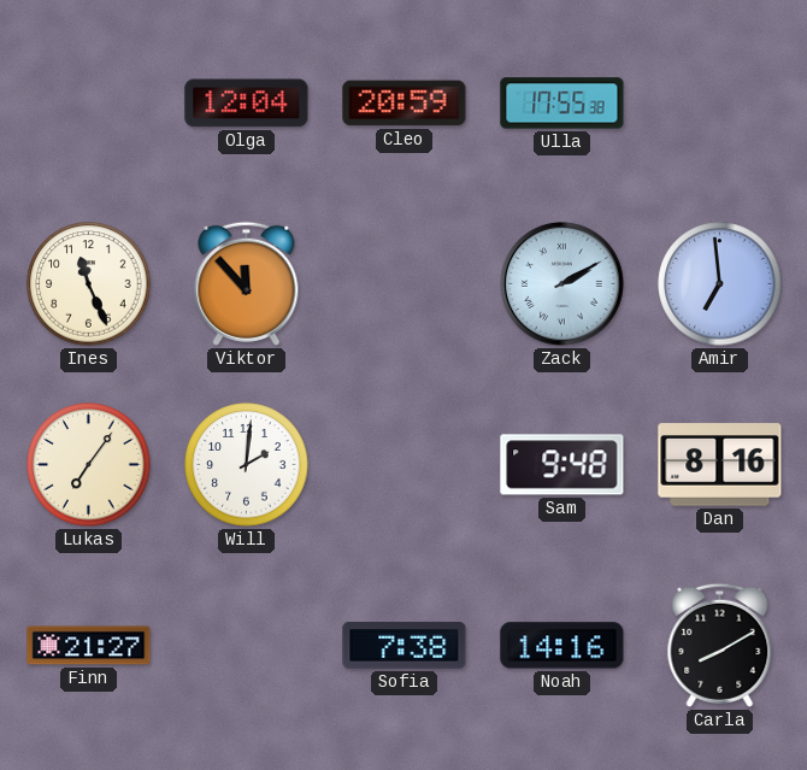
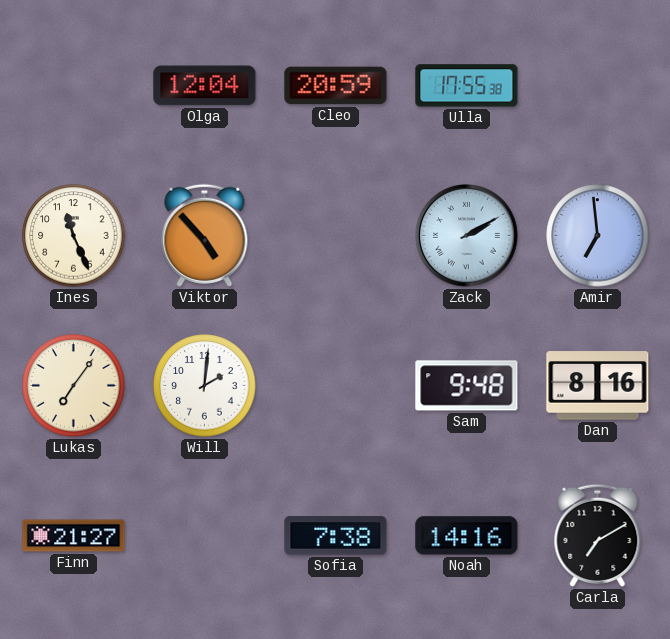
Viktor: 11:53 -> 4:53 (205, 235)
Carla: 8:10 -> 7:10 (598, 535)
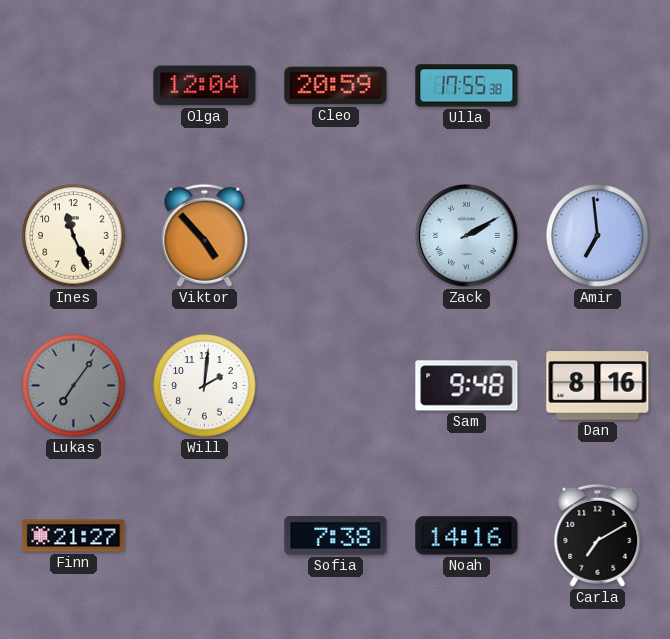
Lukas dial: cream -> grey (74, 386)
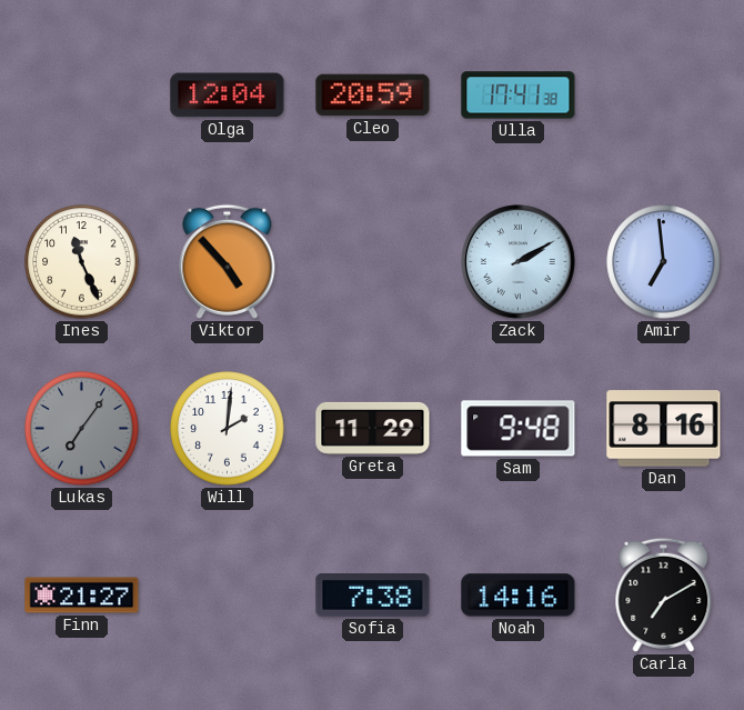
Ulla: 17:55 -> 17:41 (519, 96)
Greta: none -> 11:29 (373, 428)
